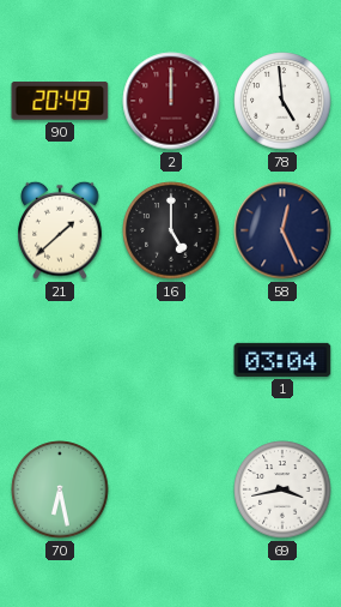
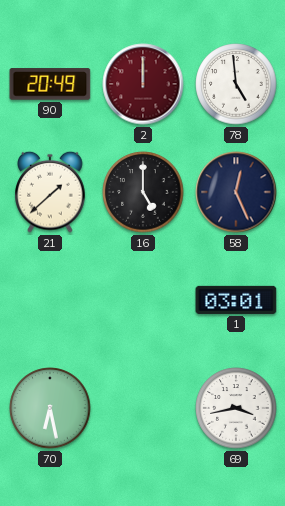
1: 03:04 -> 03:01 (236, 300)
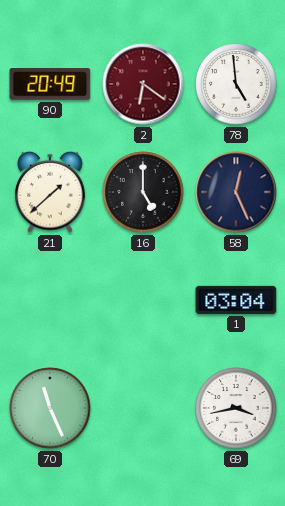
2: 12:00 -> 6:21 (143, 84)
1: 03:01 -> 03:04 (236, 300)
70: 6:28 -> 11:26 (50, 408)
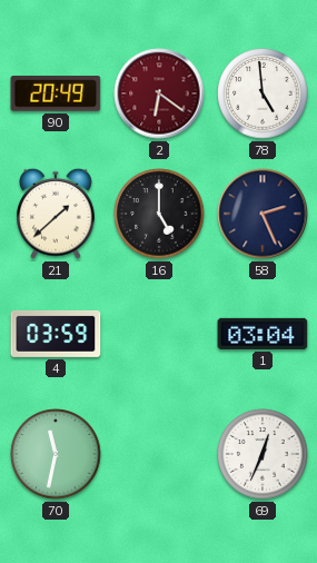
58: 12:26 -> 2:26 (262, 214)
4: none -> 03:59 (56, 334)
70: 11:26 -> 11:32 (56, 454)
69: 3:43 -> 12:34 (262, 454)
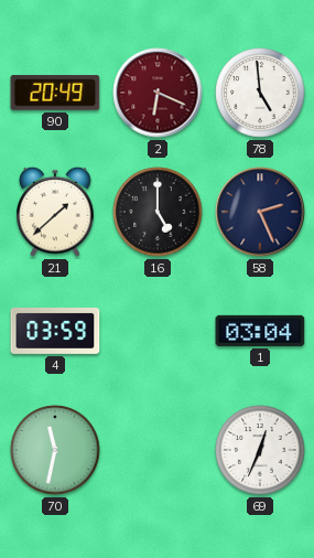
2: 6:21 -> 6:19 (158, 93)
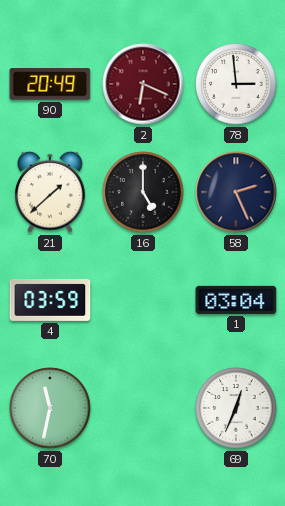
78: 4:59 -> 2:59 (236, 84)
